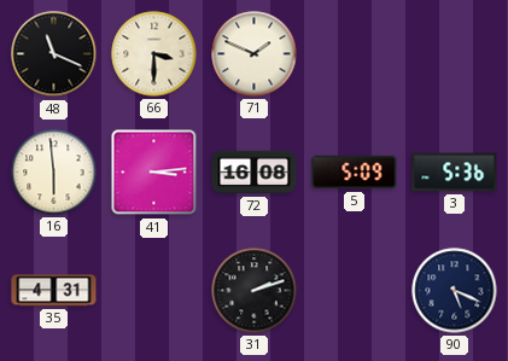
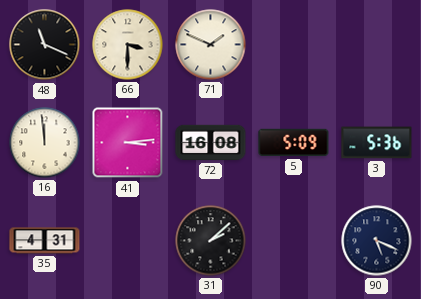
16: 5:59 -> 11:59 (45, 143)
31: 2:12 -> 2:08 (211, 241)
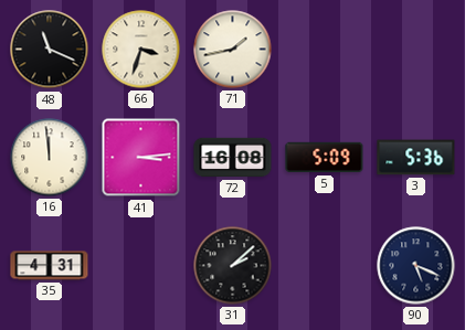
66: 3:30 -> 3:33 (141, 50)
71: 1:49 -> 1:43 (233, 50)
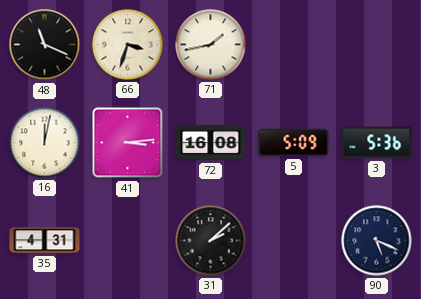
16: 11:59 -> 12:02 (45, 143)
